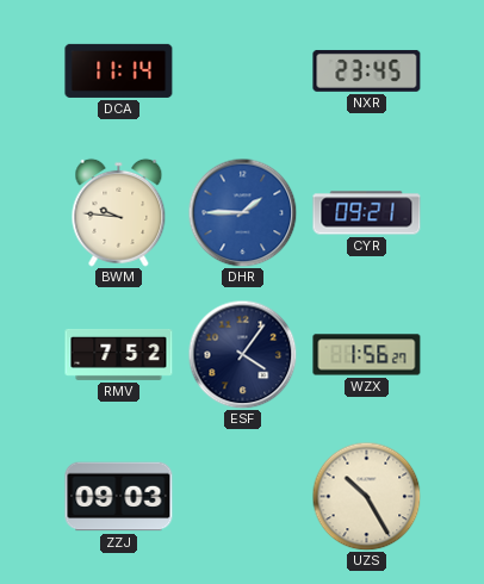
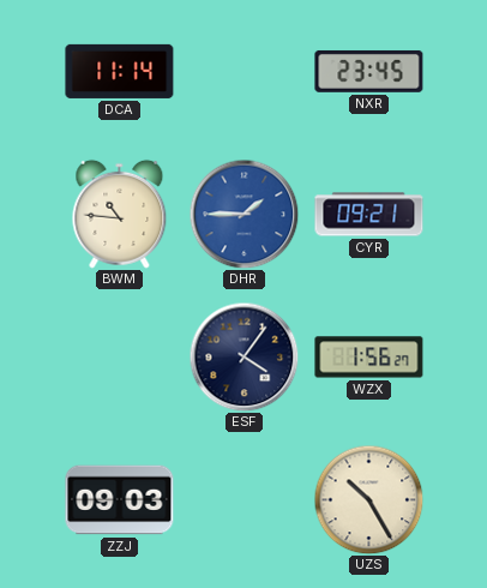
BWM: 9:46 -> 10:46 (120, 214)
RMV: 7:52 -> none (119, 354)
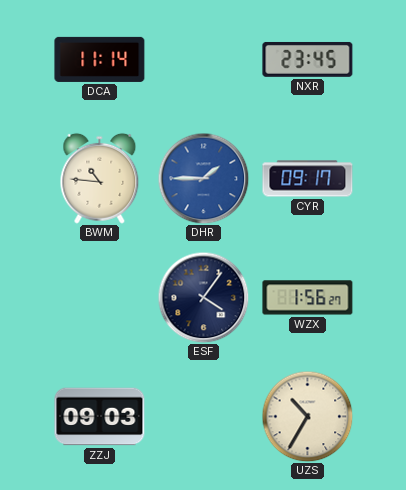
CYR: 09:21 -> 09:17 (308, 179)
UZS: 10:25 -> 10:35 (307, 416)
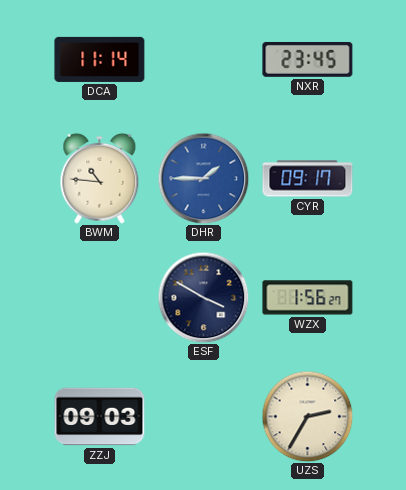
ESF: 4:06 -> 3:50 (203, 297)
UZS: 10:35 -> 2:35 (307, 416)
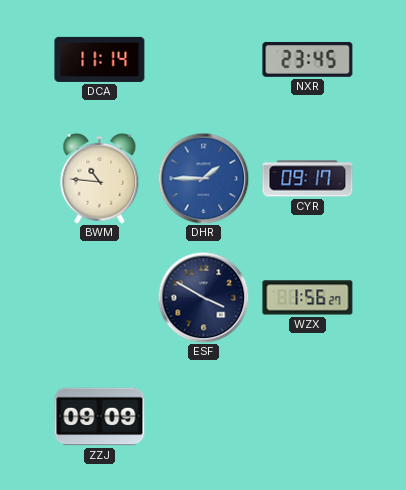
ZZJ: 09:03 -> 09:09 (100, 417)
UZS: 2:35 -> none (307, 416)
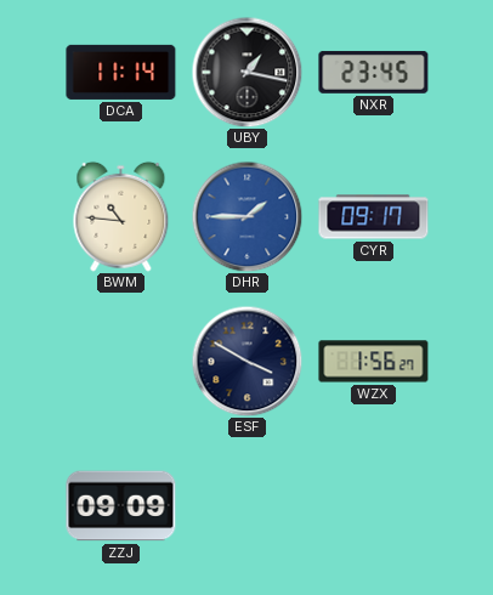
UBY: none -> 1:17 (246, 72)
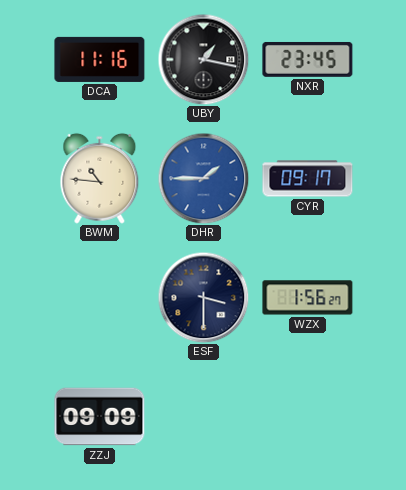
DCA: 11:14 -> 11:16 (100, 59)
ESF: 3:50 -> 3:30 (203, 297)
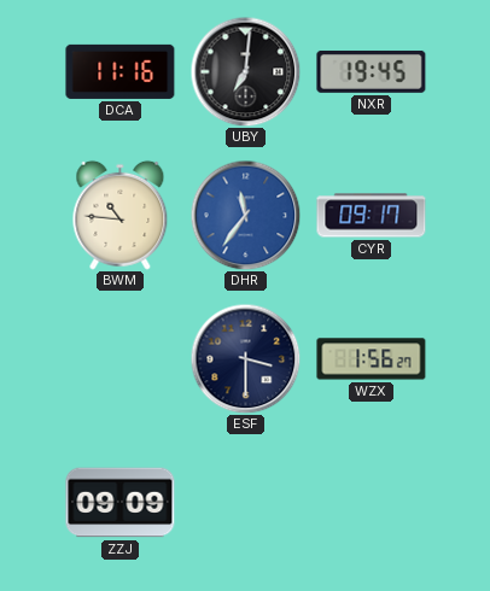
UBY: 1:17 -> 7:01 (245, 71)
NXR: 23:45 -> 19:45 (372, 71)
DHR: 1:45 -> 11:36 (245, 215)
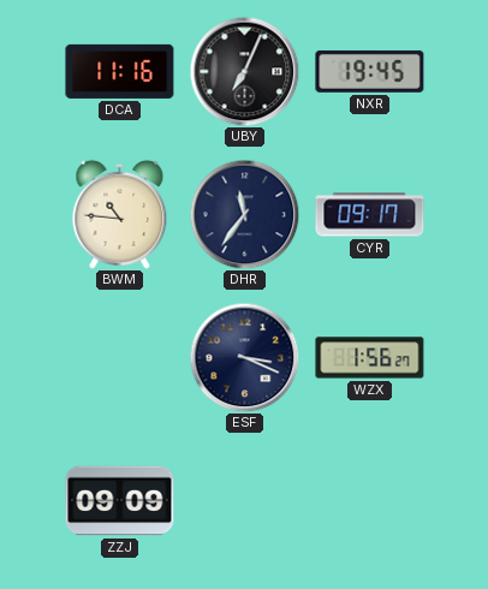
UBY: 7:01 -> 7:04 (244, 71)
DHR dial: blue -> navy (244, 214)
ESF: 3:30 -> 3:19 (244, 357)
